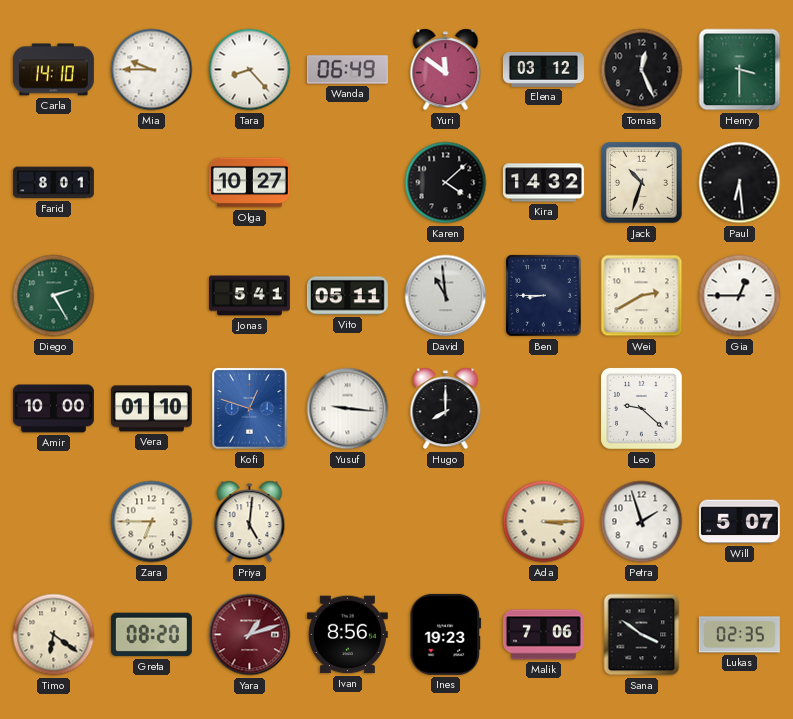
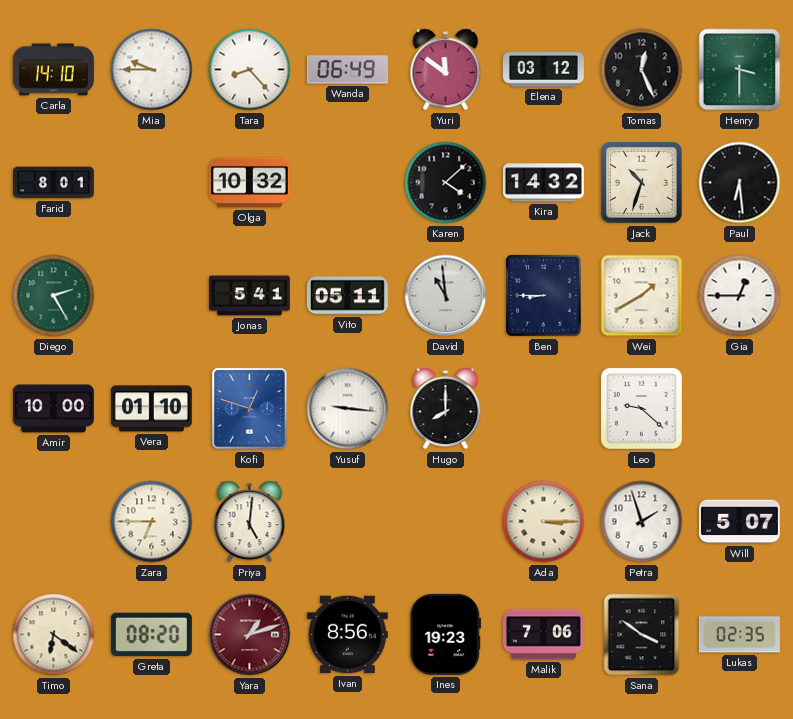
Olga: 10:27 -> 10:32 (249, 183)
Wei: 2:40 -> 1:40 (642, 296)
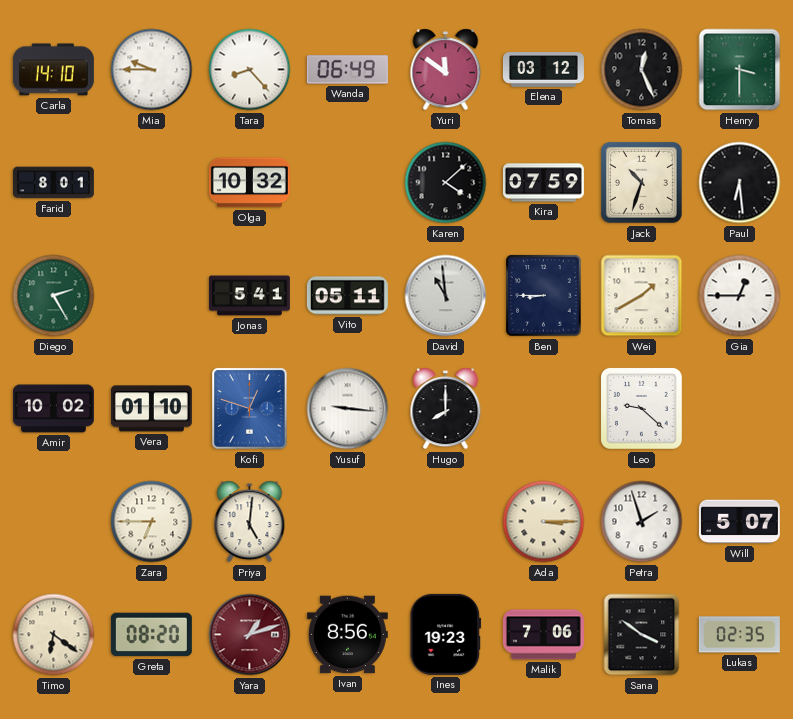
Kira: 14:32 -> 07:59 (543, 183)
Amir: 10:00 -> 10:02 (53, 409)
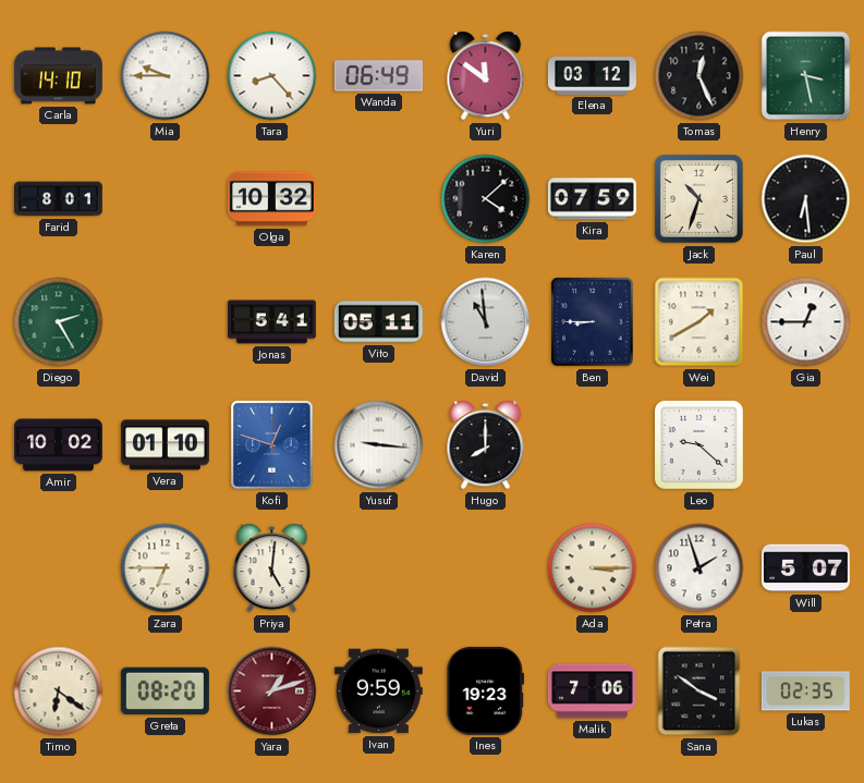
Henry: 3:30 -> 3:28 (806, 76)
Ivan: 8:56 -> 9:59 (378, 692)
